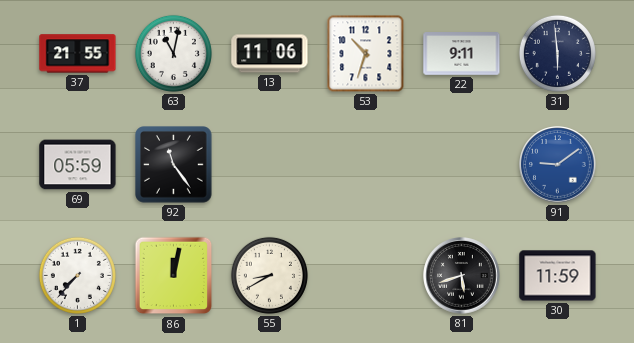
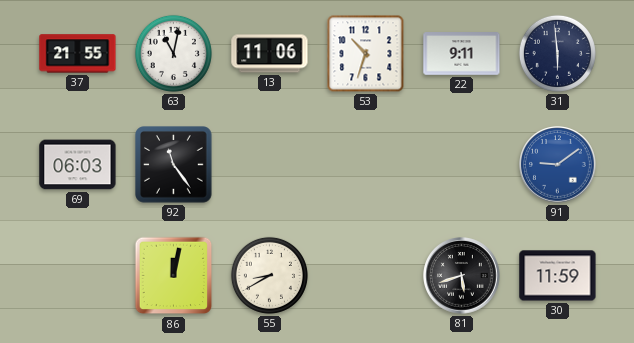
69: 05:59 -> 06:03 (78, 165)
1: 7:37 -> none (77, 275)
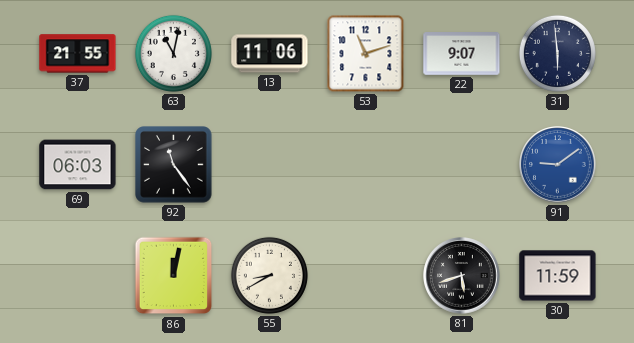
53: 10:33 -> 11:12 (366, 54)
22: 9:11 -> 9:07 (462, 54)
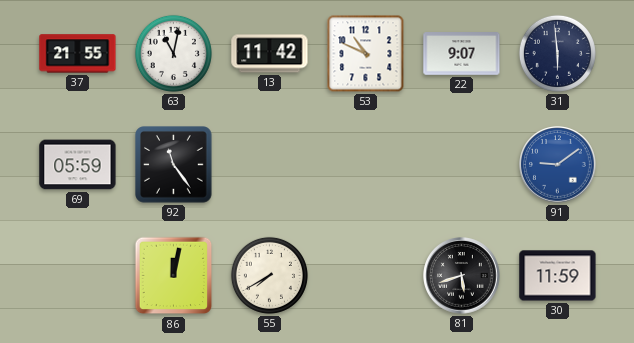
13: 11:06 -> 11:42 (270, 54)
53: 11:12 -> 10:49 (366, 54)
69: 06:03 -> 05:59 (78, 165)
55: 8:40 -> 7:40 (269, 275)
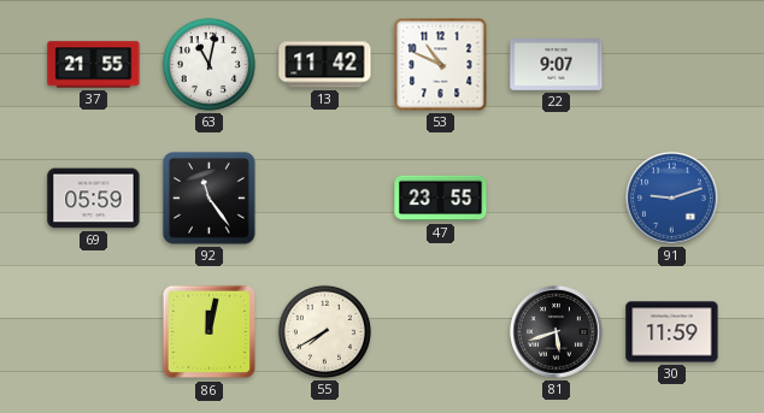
31: 5:59 -> none (557, 53)
47: none -> 23:55 (441, 199)
91: 9:09 -> 9:12 (672, 199)
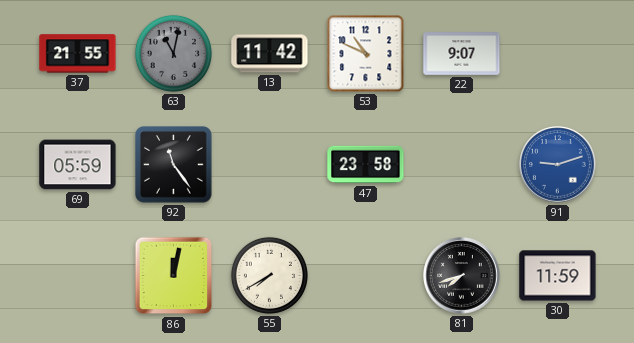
63 dial: white -> grey (173, 53)
47: 23:55 -> 23:58 (366, 165)
81: 5:42 -> 7:42 (462, 276)
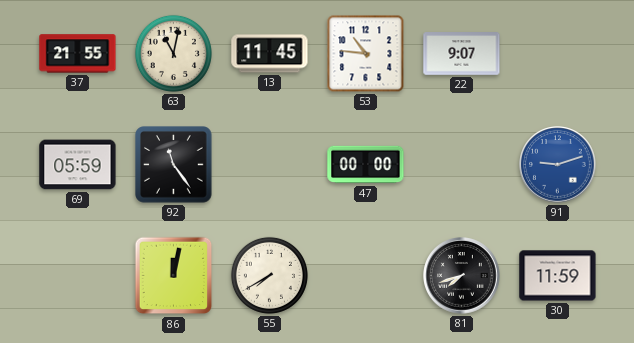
63 dial: grey -> cream (173, 53)
13: 11:42 -> 11:45 (270, 54)
53: 10:49 -> 10:46 (366, 54)
47: 23:58 -> 00:00 (366, 165)
